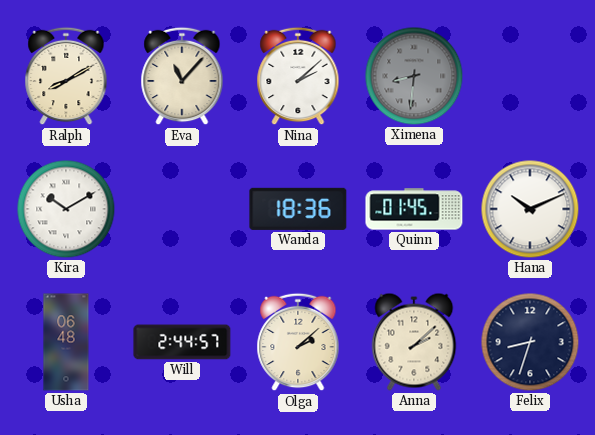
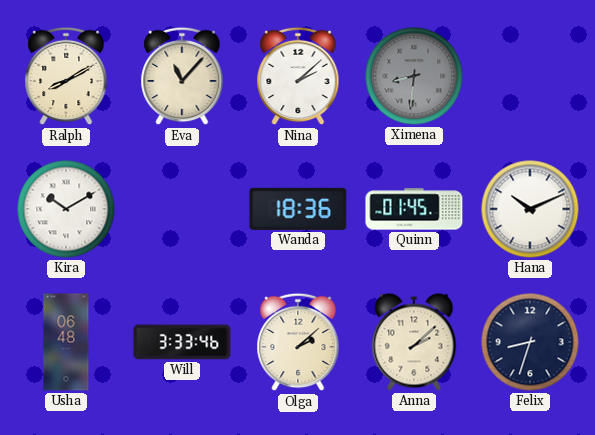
Will: 2:44 -> 3:33 (182, 342)
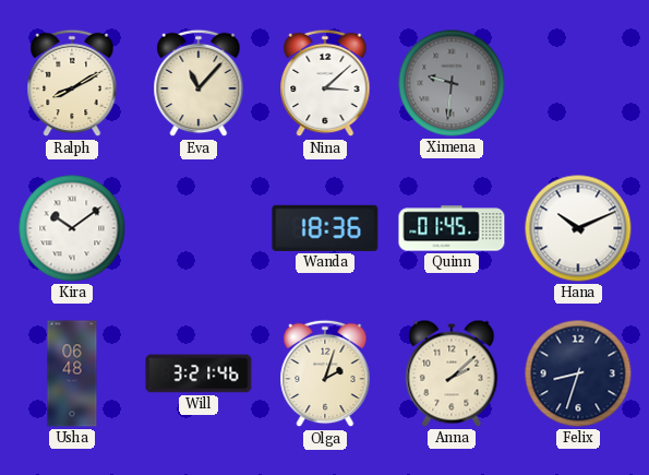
Nina: 2:08 -> 3:08 (325, 83)
Ximena: 8:31 -> 9:31 (452, 83)
Kira: 10:10 -> 10:09 (72, 228)
Will: 3:33 -> 3:21 (199, 373)
Olga: 2:08 -> 2:03 (325, 373)
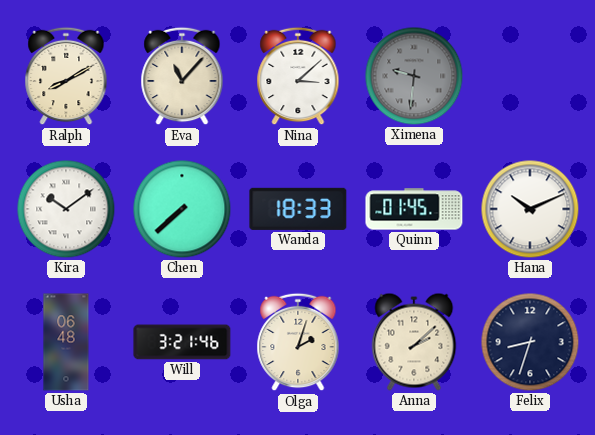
Chen: none -> 7:38 (182, 209)
Wanda: 18:36 -> 18:33 (298, 209)
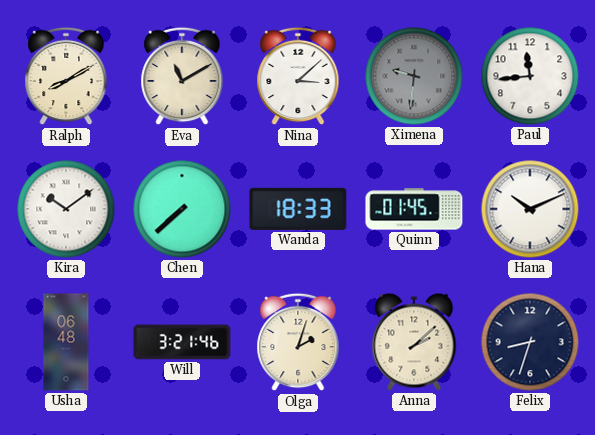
Eva: 11:07 -> 11:10 (182, 76)
Paul: none -> 11:44 (530, 76)
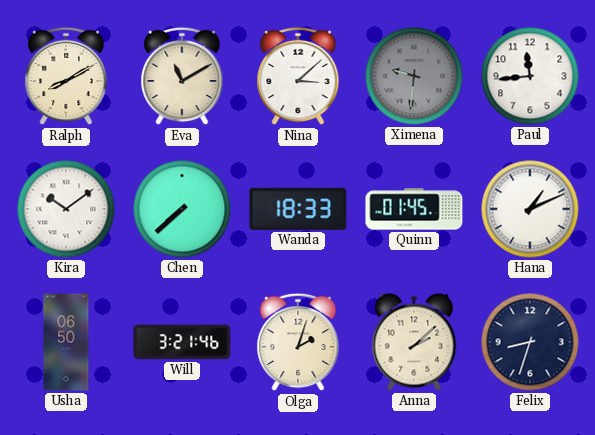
Hana: 10:11 -> 1:11 (530, 209)
Usha: 06:48 -> 06:50 (66, 342)
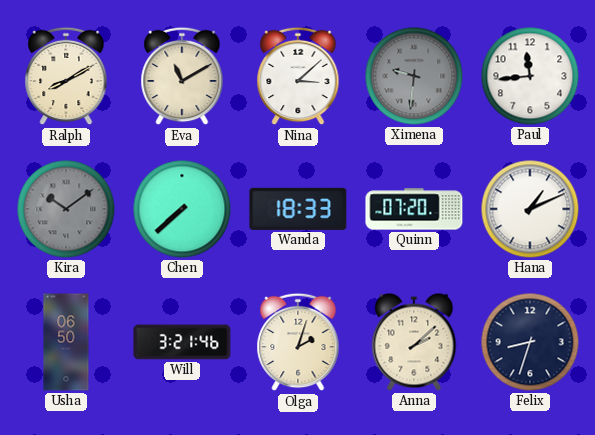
Kira dial: white -> grey (66, 209)
Quinn: 01:45 -> 07:20 (414, 209)
